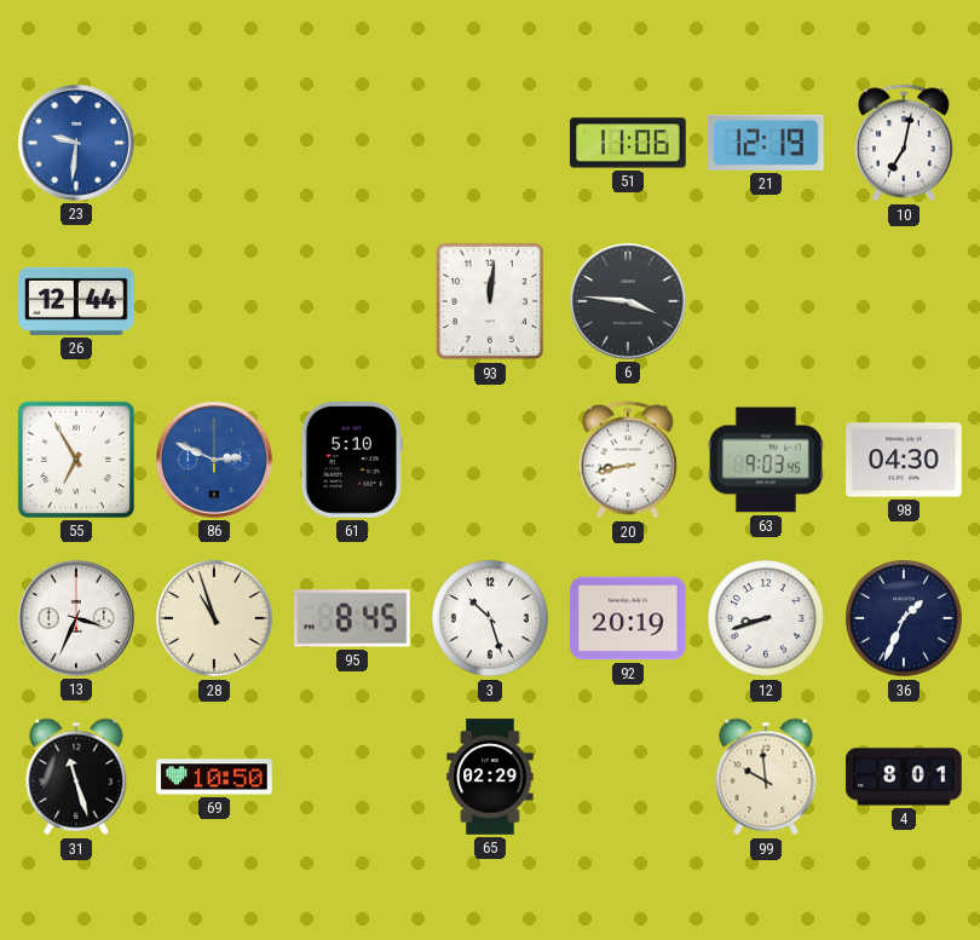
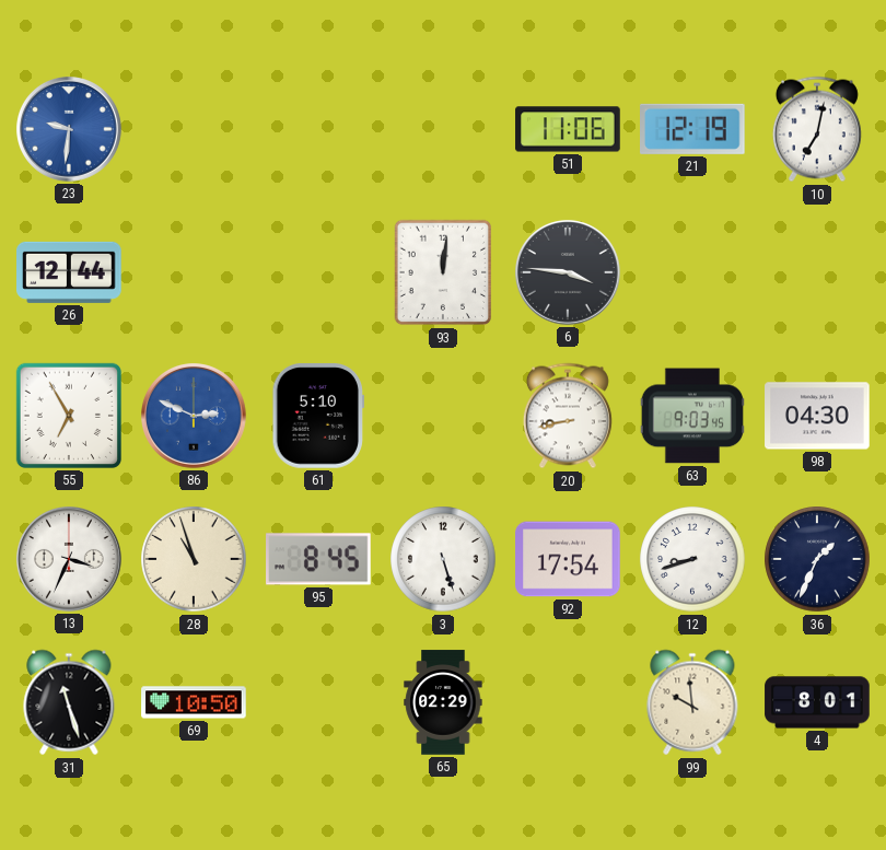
3: 10:27 -> 5:27 (443, 559)
92: 20:19 -> 17:54 (568, 559)
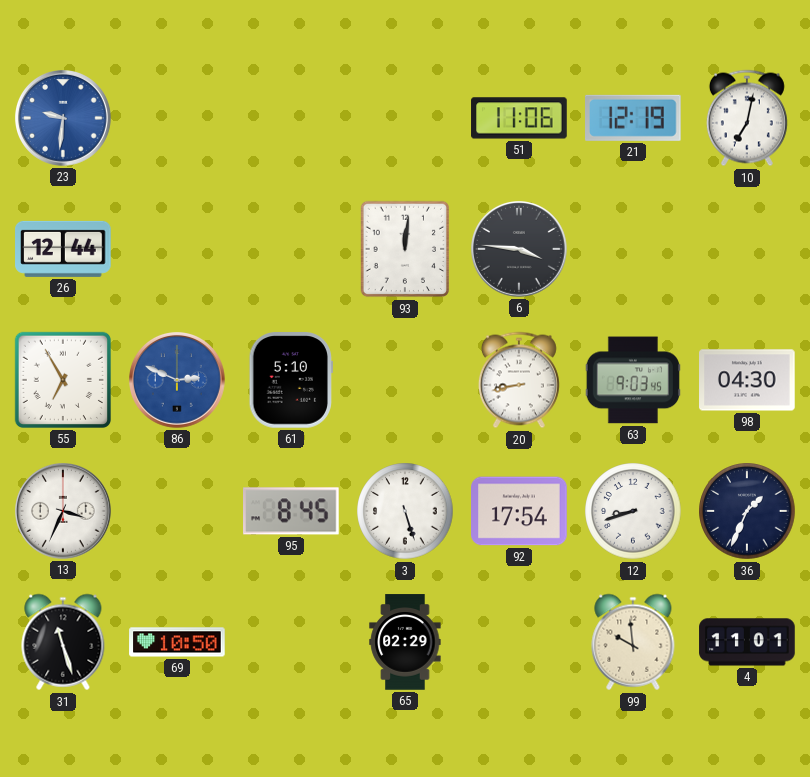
28: 10:57 -> none (194, 559)
4: 8:01 -> 11:01 (747, 642)
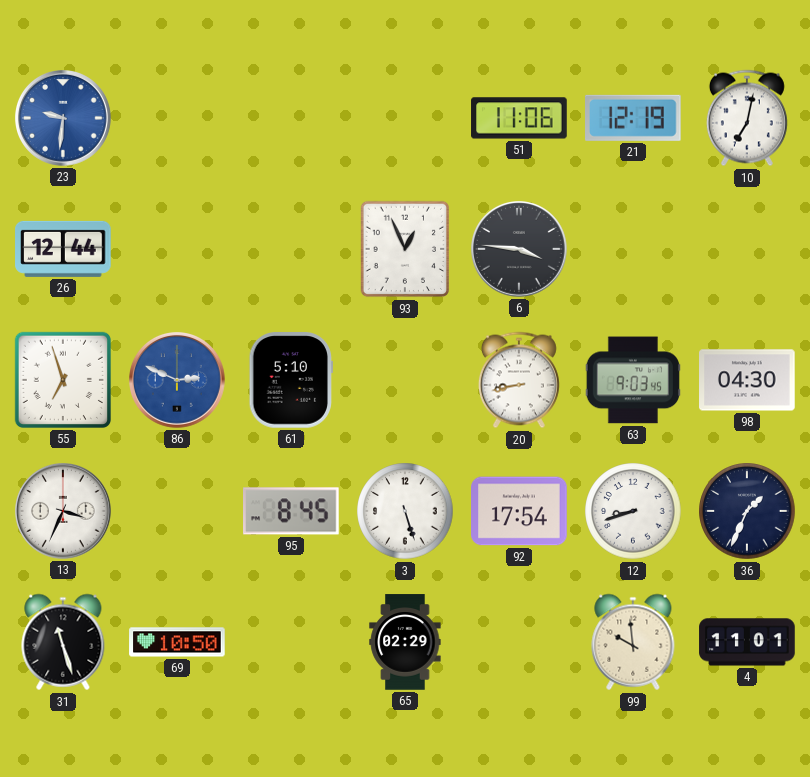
93: 12:01 -> 12:56 (405, 249)
55: 6:55 -> 6:57 (63, 380)
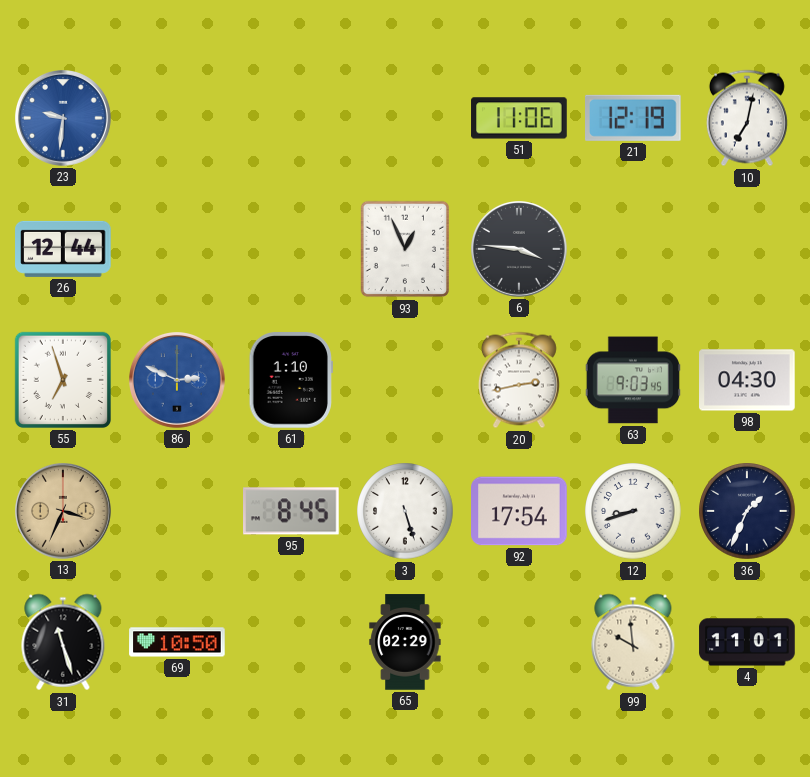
61: 5:10 -> 1:10 (290, 380)
20: 8:43 -> 2:43 (519, 380)
13 dial: white -> champagne (64, 512)
